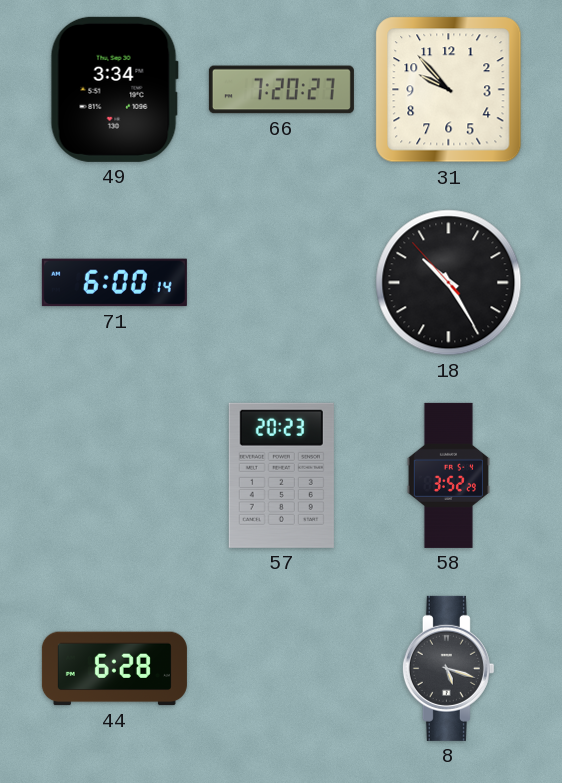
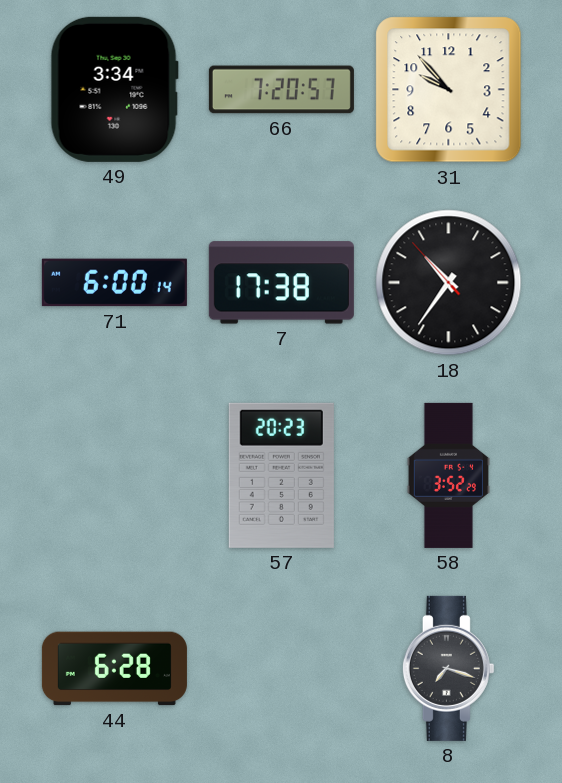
66: 7:20:27 -> 7:20:57 (281, 90)
7: none -> 17:38 (281, 283)
18: 10:24 -> 10:35 (449, 283)
8: 5:18 -> 7:18 (448, 668)
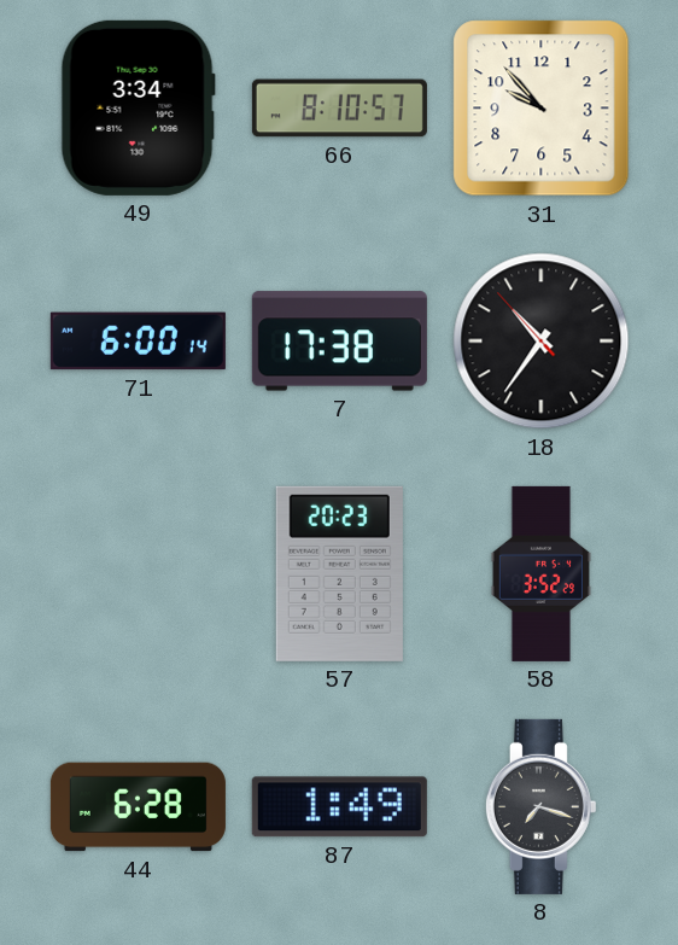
66: 7:20 -> 8:10 (339, 109)
87: none -> 1:49 (339, 807)
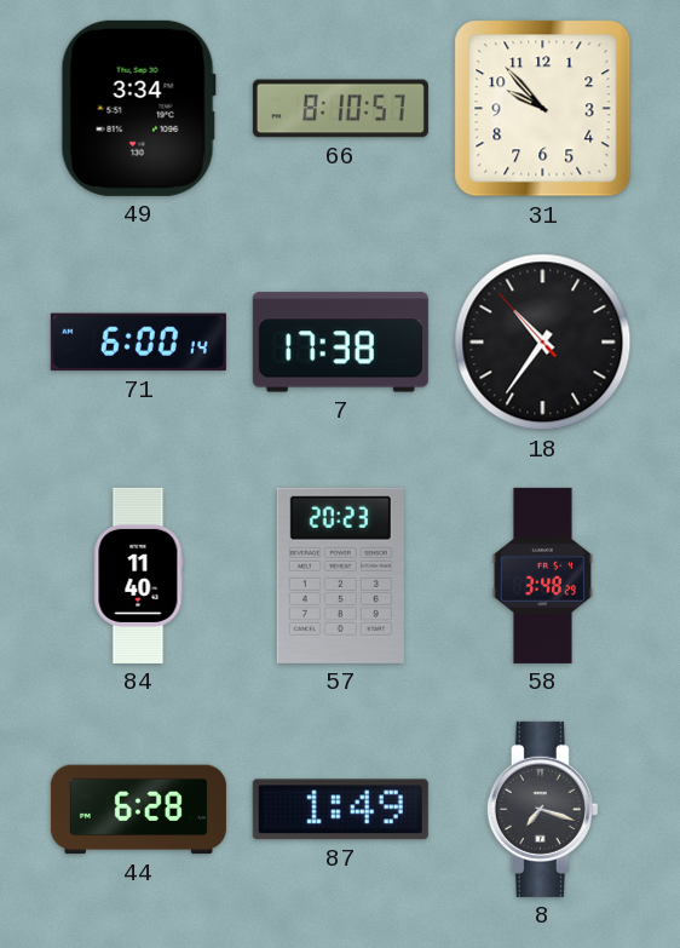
84: none -> 11:40 (139, 575)
58: 3:52 -> 3:48 (542, 575)
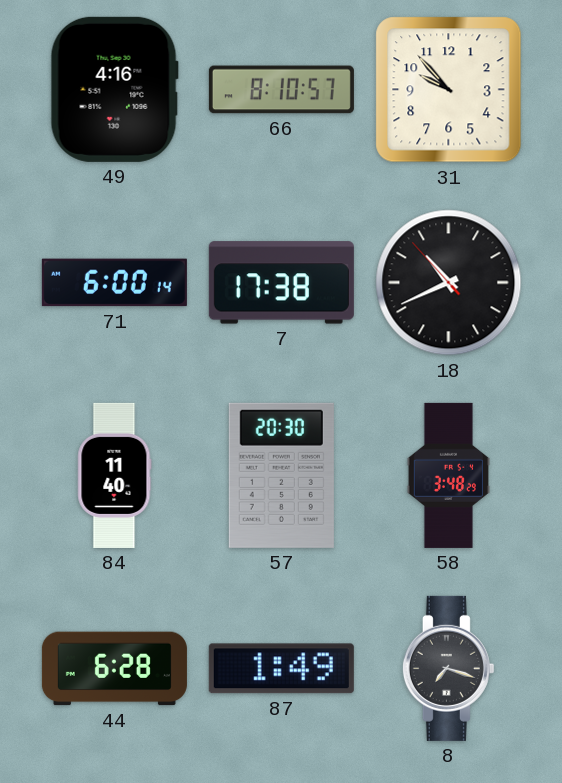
49: 3:34 -> 4:16 (114, 89)
18: 10:35 -> 10:40 (449, 283)
57: 20:23 -> 20:30 (281, 475)
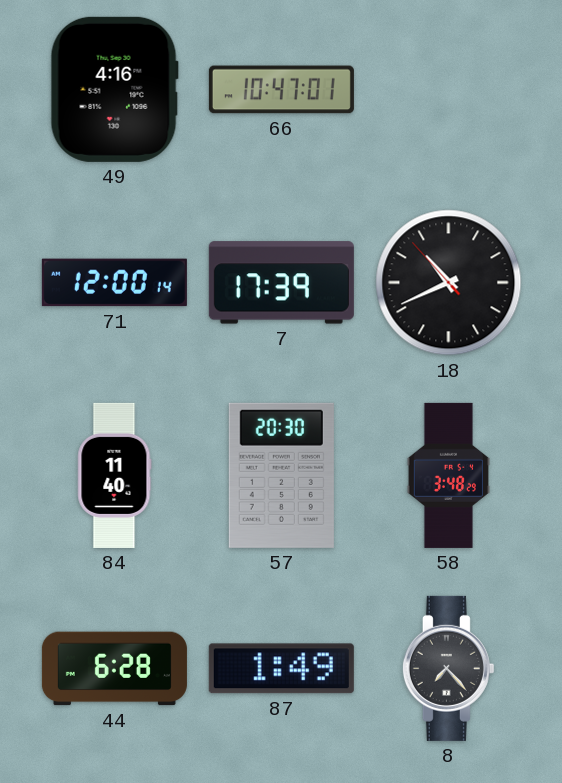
66: 8:10 -> 10:47 (281, 90)
31: 9:53 -> none (449, 90)
71: 6:00 -> 12:00 (114, 283)
7: 17:38 -> 17:39 (281, 283)
8: 7:18 -> 7:23 (448, 668)
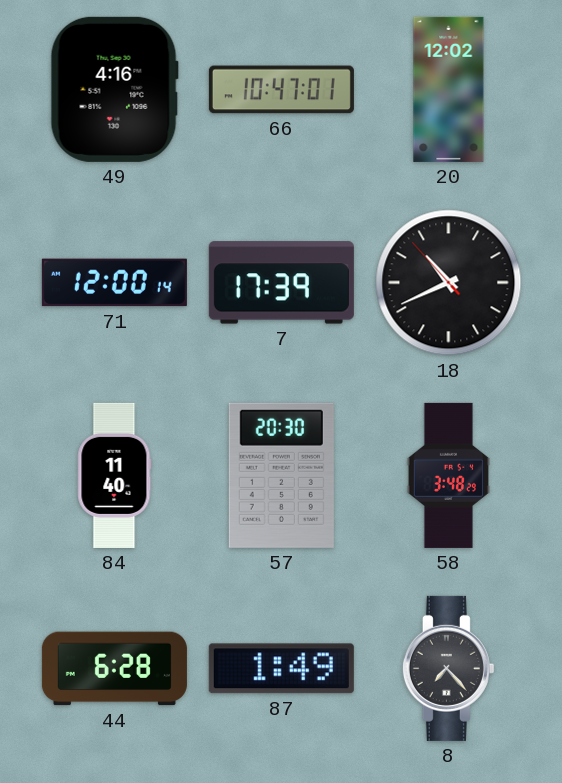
20: none -> 12:02 (449, 89)
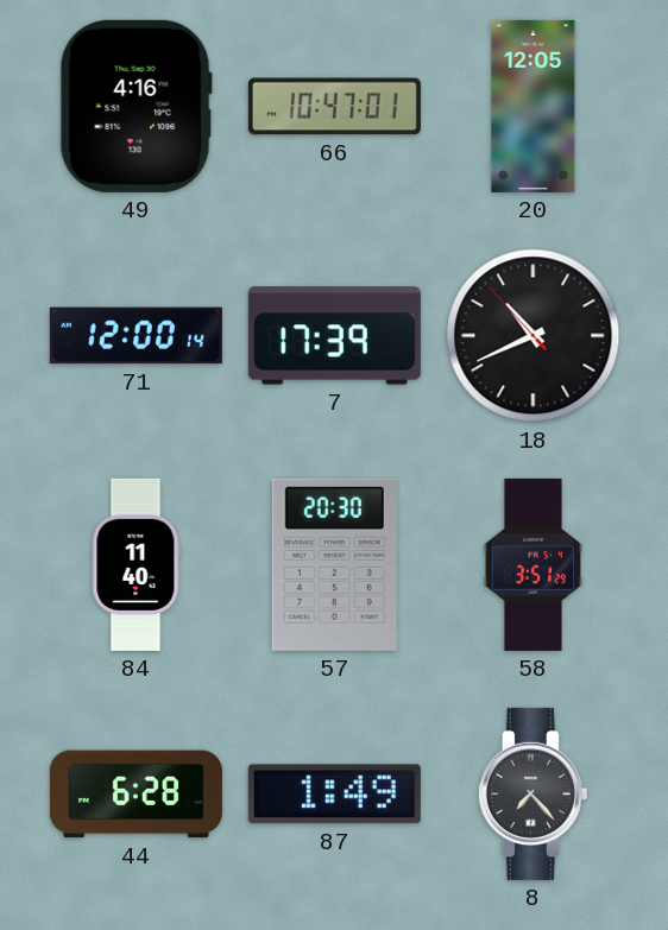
20: 12:02 -> 12:05 (534, 106)
58: 3:48 -> 3:51 (532, 564)
